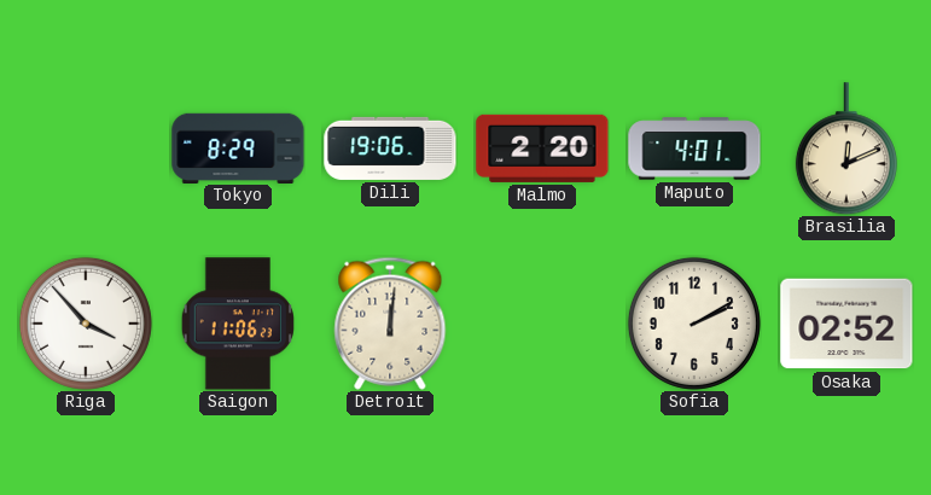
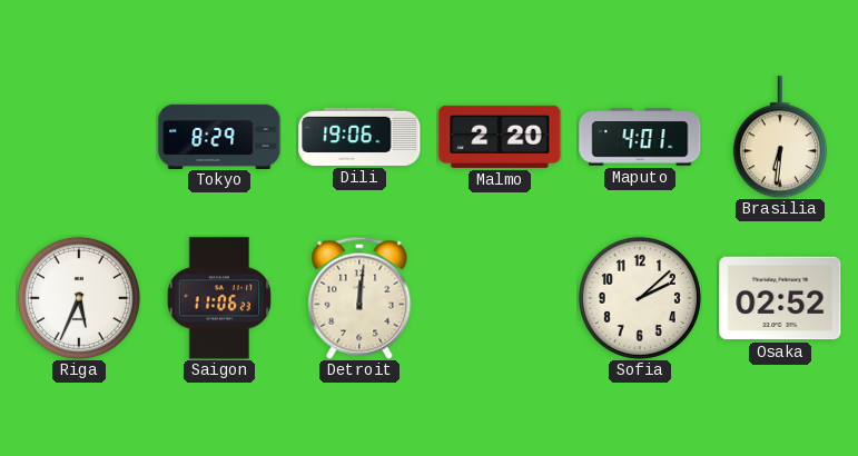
Brasilia: 12:11 -> 6:31 (780, 137)
Riga: 3:53 -> 5:34 (79, 298)
Sofia: 2:10 -> 2:08 (640, 298)
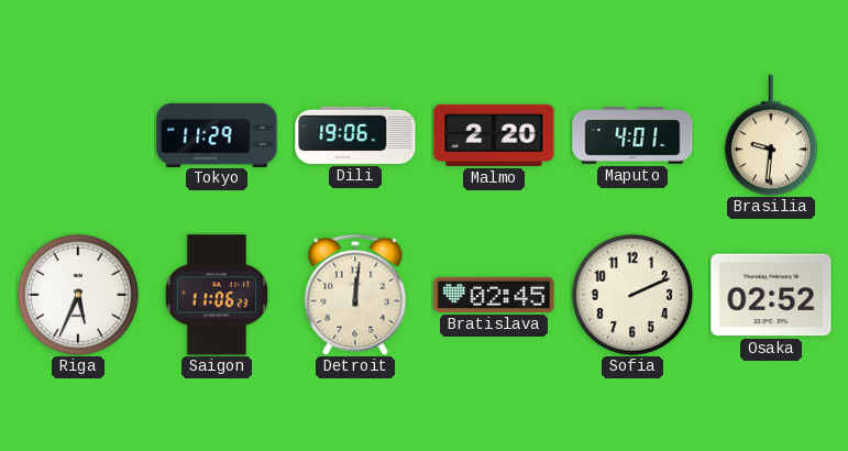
Tokyo: 8:29 -> 11:29 (217, 134)
Brasilia: 6:31 -> 9:31 (771, 135)
Bratislava: none -> 02:45 (494, 295)
Sofia: 2:08 -> 2:11 (632, 295)
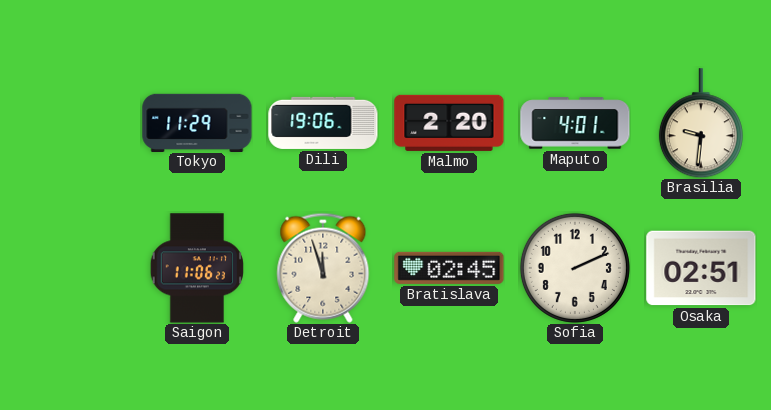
Riga: 5:34 -> none (78, 295)
Detroit: 12:01 -> 11:57 (323, 268)
Osaka: 02:52 -> 02:51 (701, 268)
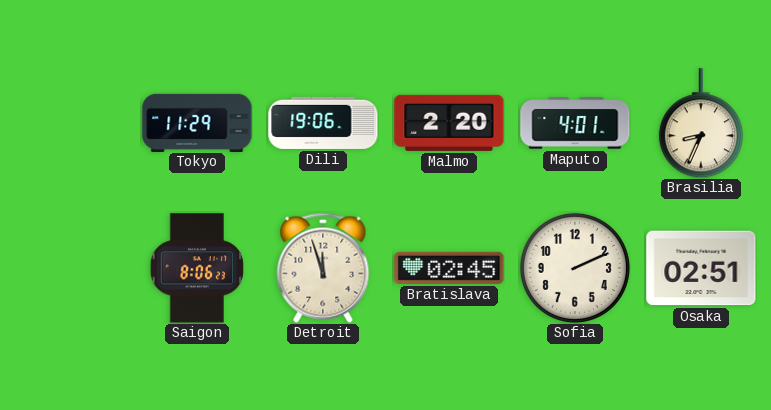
Brasilia: 9:31 -> 8:34 (701, 123)
Saigon: 11:06 -> 8:06 (196, 268)
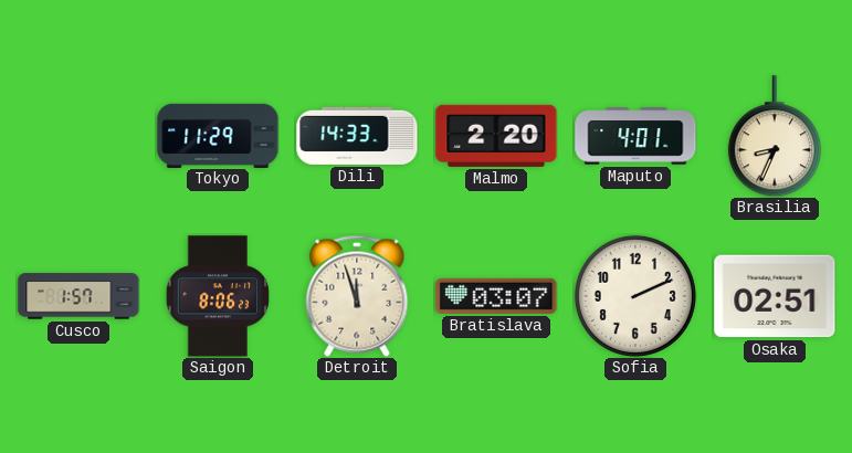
Dili: 19:06 -> 14:33 (357, 136)
Cusco: none -> 1:57 (78, 296)
Bratislava: 02:45 -> 03:07 (496, 296)
